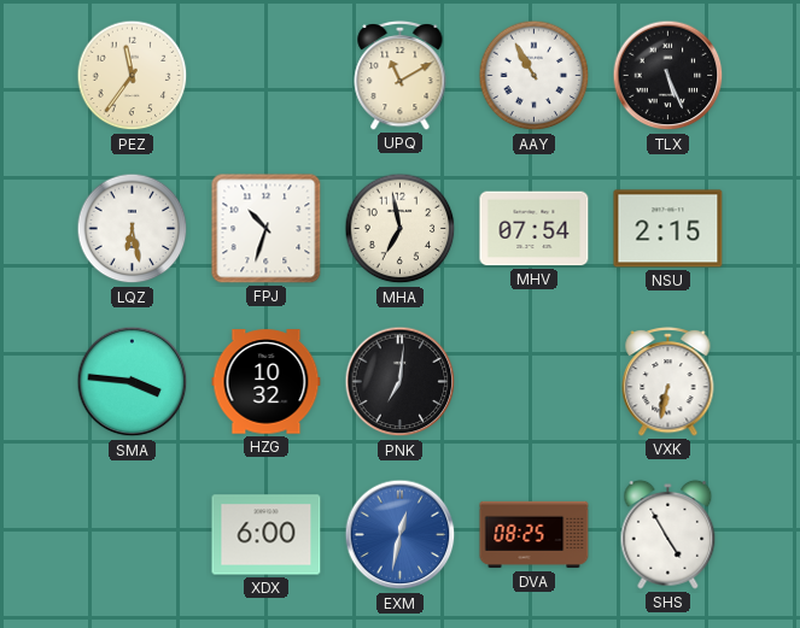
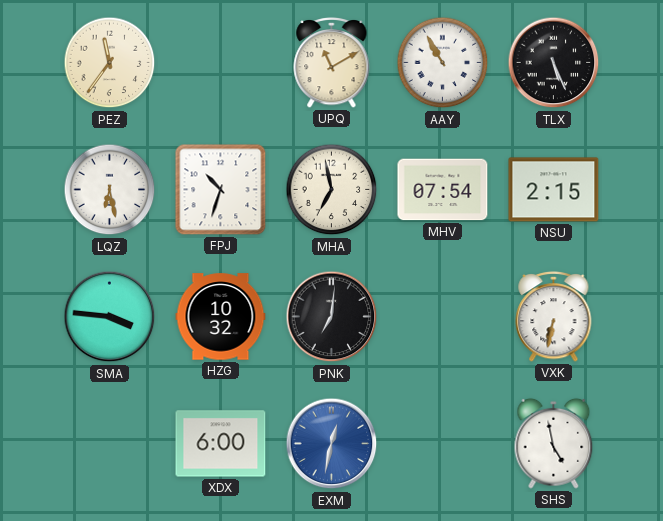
DVA: 08:25 -> none (535, 535)
SHS: 4:55 -> 4:58 (554, 443)
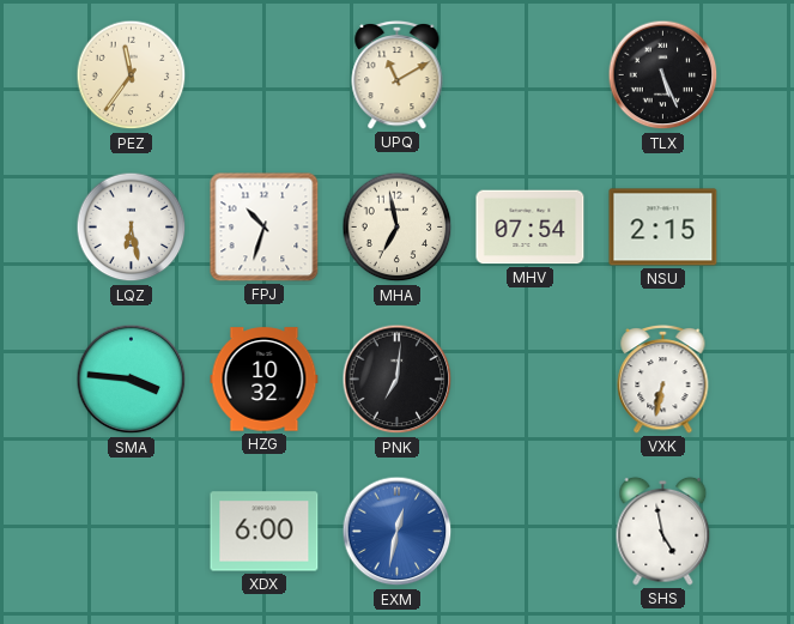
AAY: 10:55 -> none (443, 63)
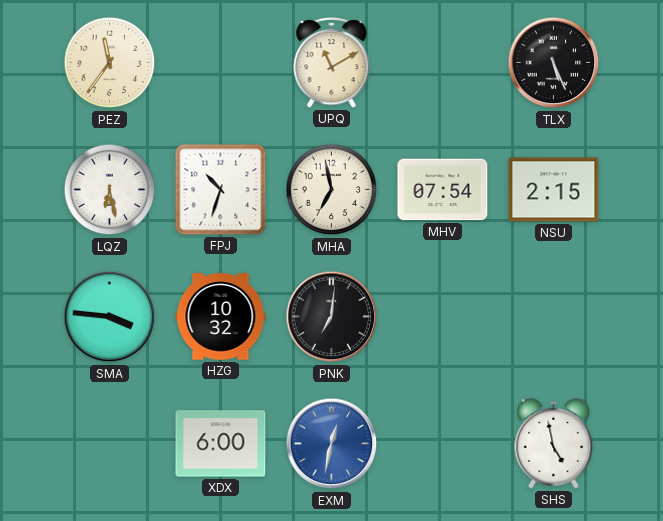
VXK: 6:32 -> none (663, 378)
